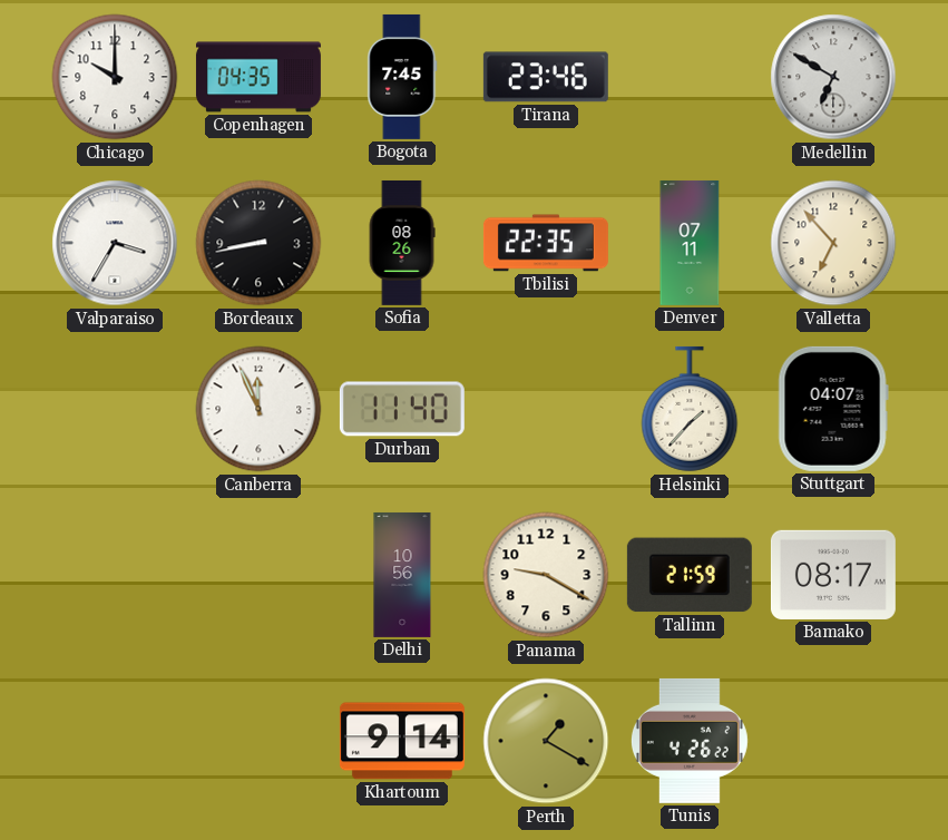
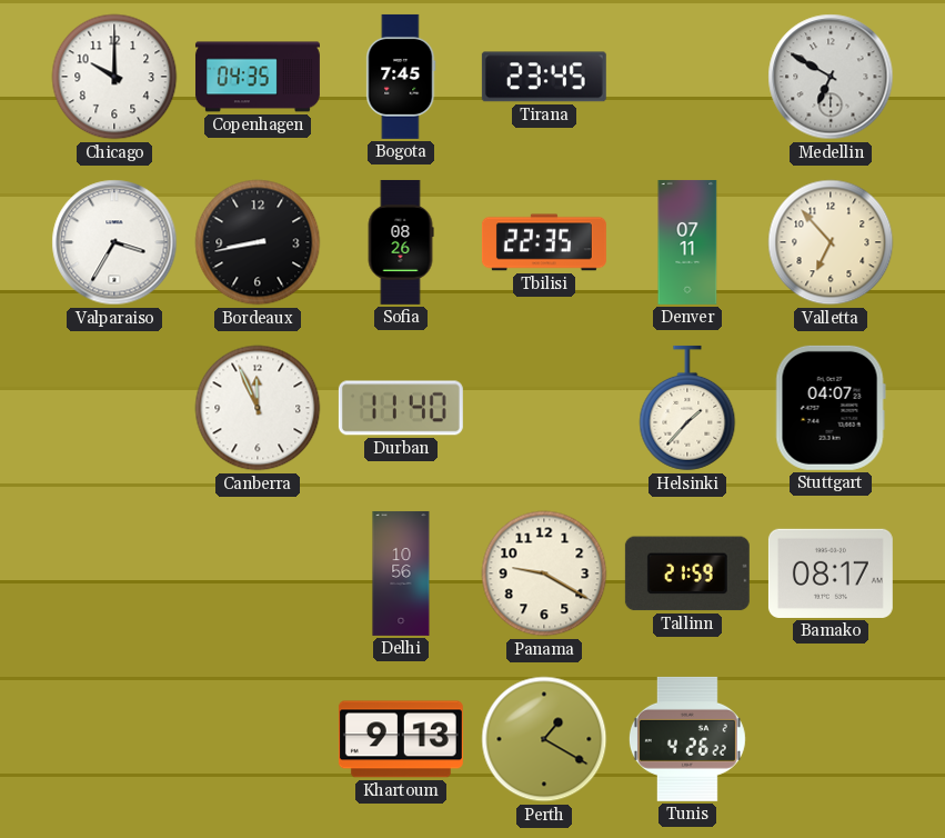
Tirana: 23:46 -> 23:45 (544, 77)
Khartoum: 9:14 -> 9:13 (401, 739)
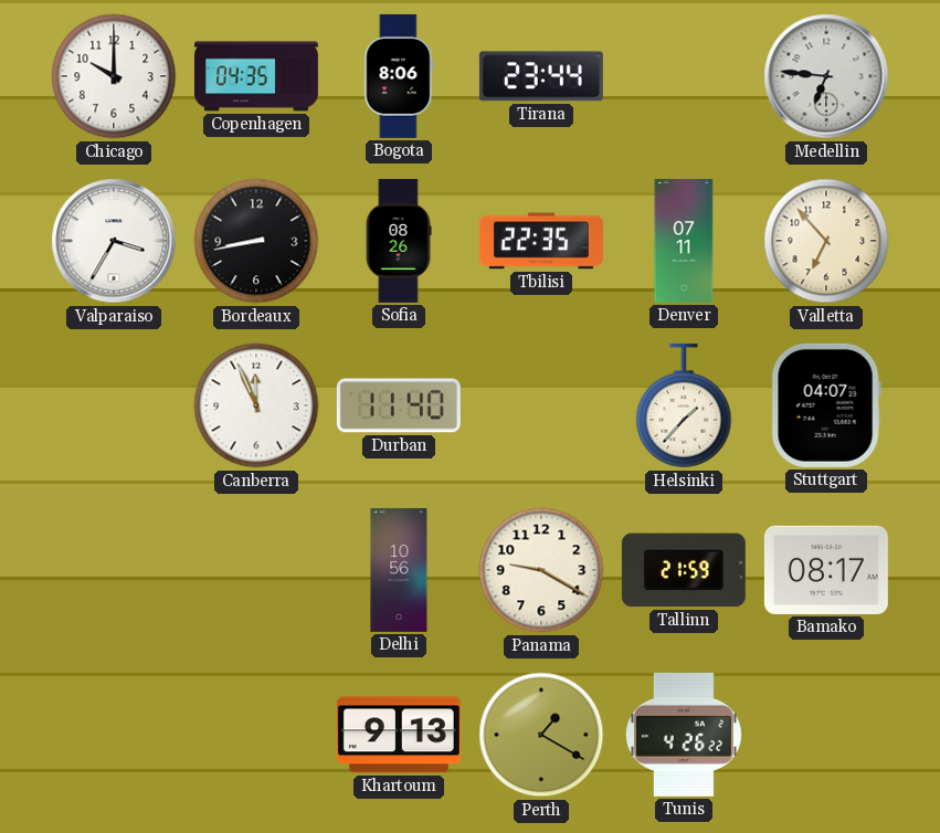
Bogota: 7:45 -> 8:06 (399, 76)
Tirana: 23:45 -> 23:44 (541, 76)
Medellin: 6:50 -> 6:46 (826, 76)
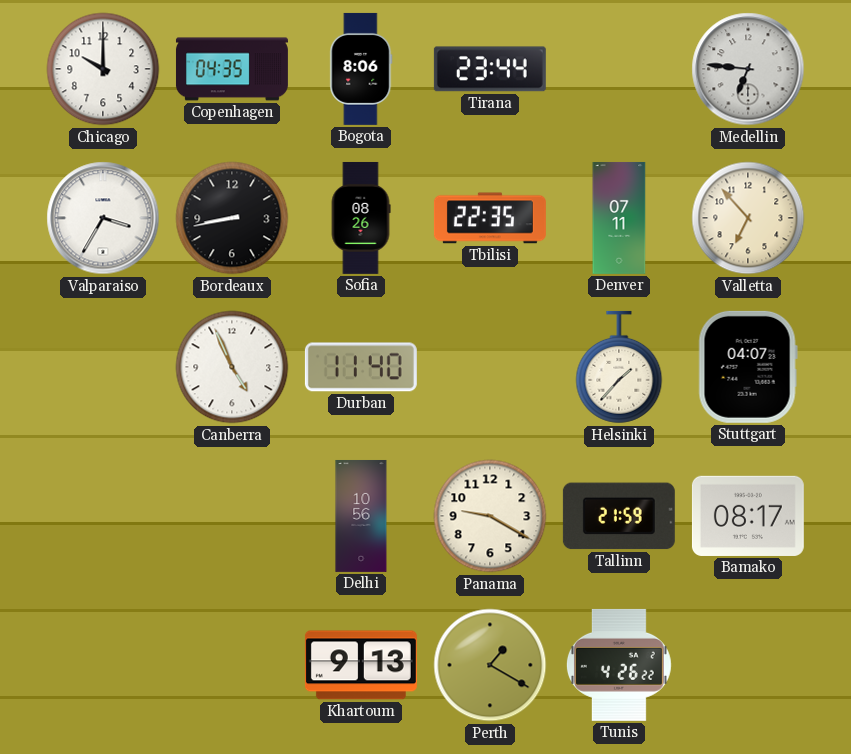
Canberra: 11:56 -> 4:56 (232, 367)
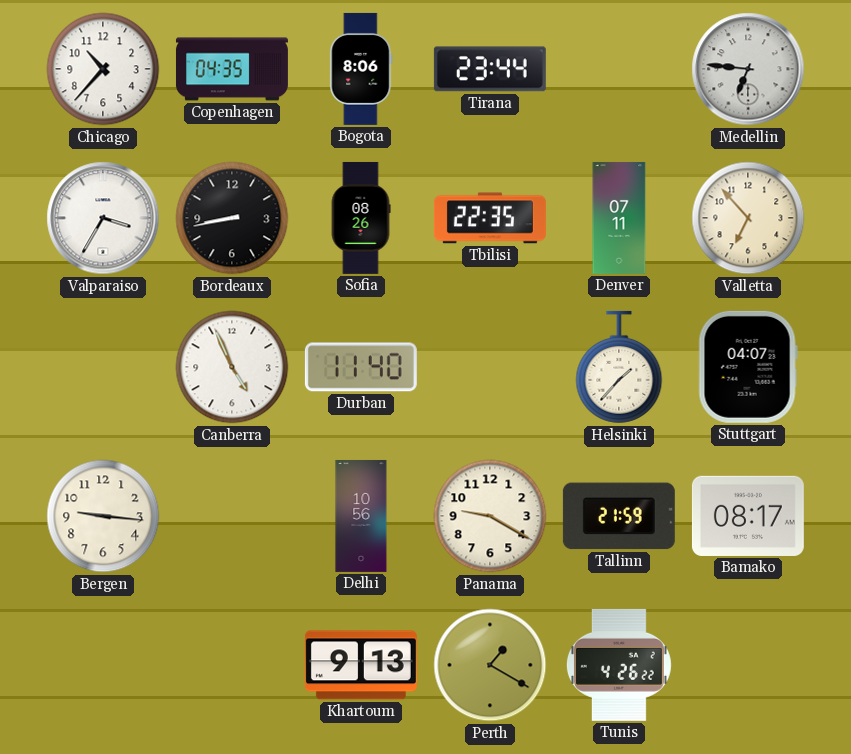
Chicago: 10:00 -> 10:37 (103, 69)
Bergen: none -> 9:16 (103, 516)
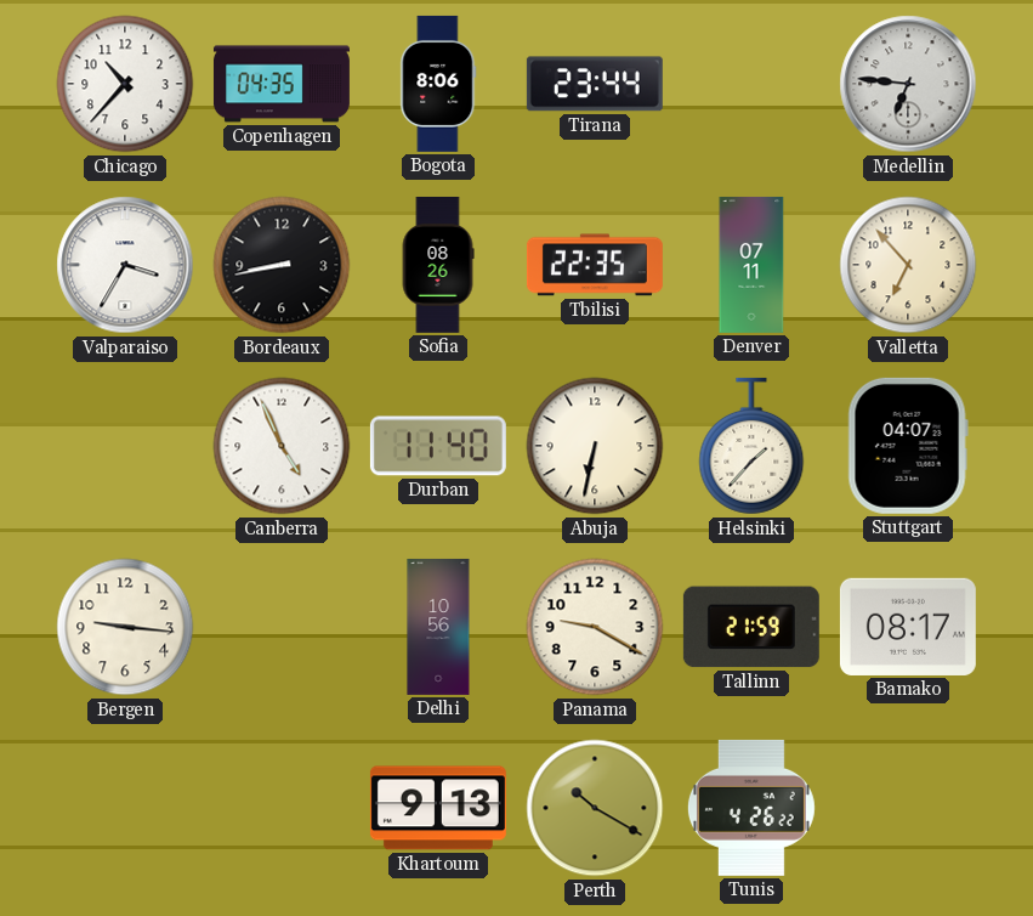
Abuja: none -> 6:32 (595, 446)
Perth: 1:20 -> 10:20 (595, 808)
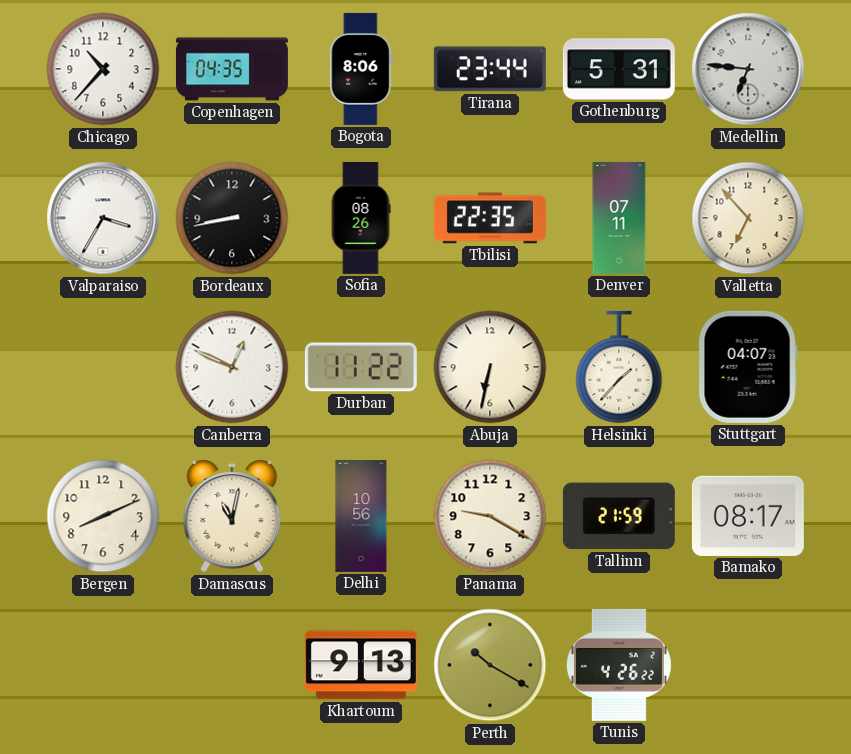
Gothenburg: none -> 5:31 (619, 69)
Canberra: 4:56 -> 12:49 (232, 367)
Durban: 11:40 -> 11:22 (361, 367)
Bergen: 9:16 -> 8:11 (103, 516)
Damascus: none -> 11:02 (232, 516)
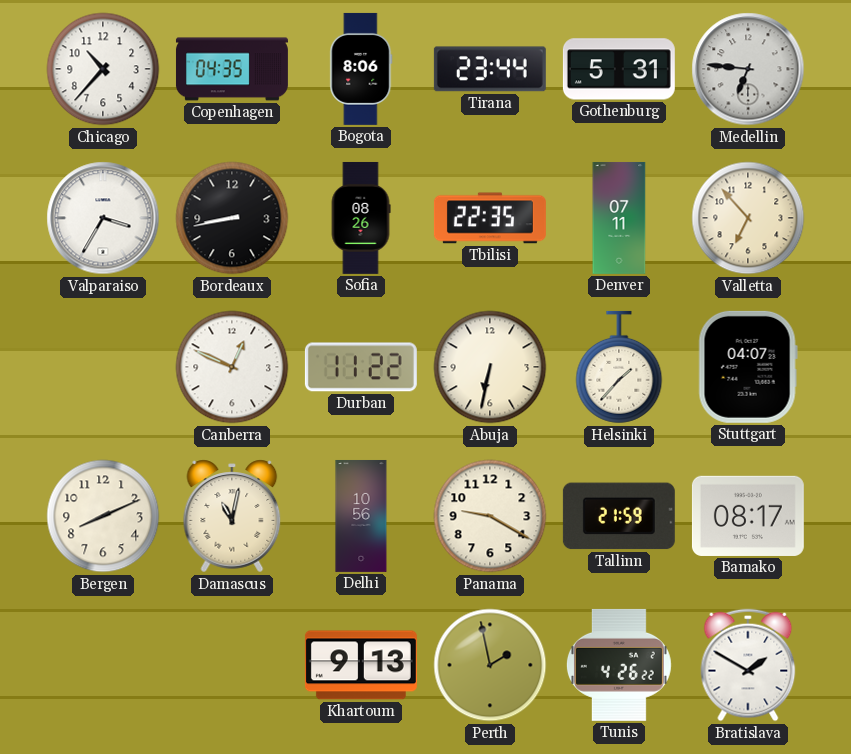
Perth: 10:20 -> 1:58 (490, 665)
Bratislava: none -> 1:50 (748, 665)
